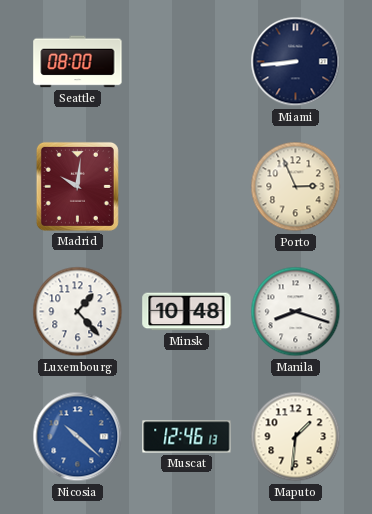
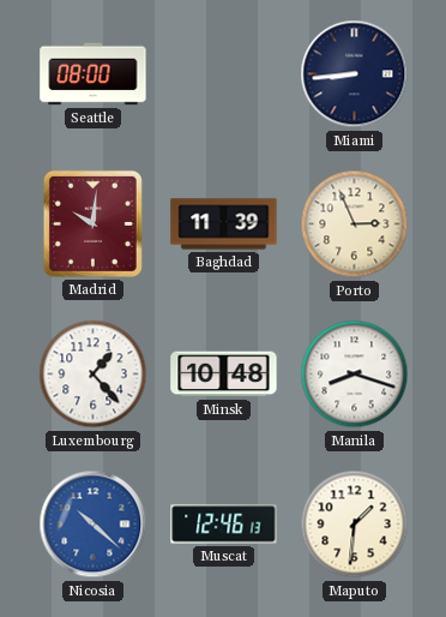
Baghdad: none -> 11:39 (224, 224)
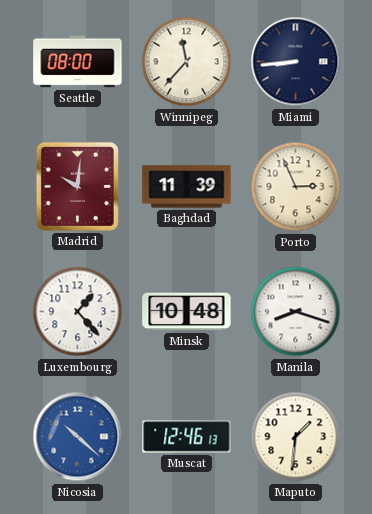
Winnipeg: none -> 11:37 (187, 62)
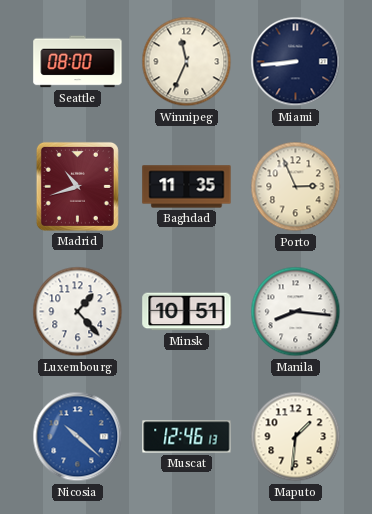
Winnipeg: 11:37 -> 11:34 (187, 62)
Madrid: 10:01 -> 10:42 (77, 186)
Baghdad: 11:39 -> 11:35 (187, 187)
Minsk: 10:48 -> 10:51 (187, 312)
Manila: 8:18 -> 8:16 (296, 312)
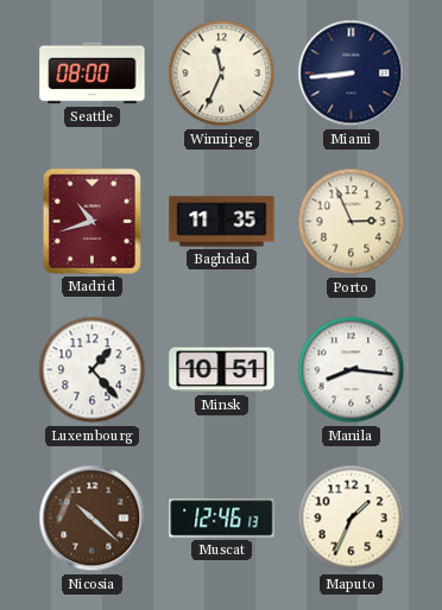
Nicosia dial: blue -> brown (93, 519)
Maputo: 1:31 -> 1:34 (352, 519)
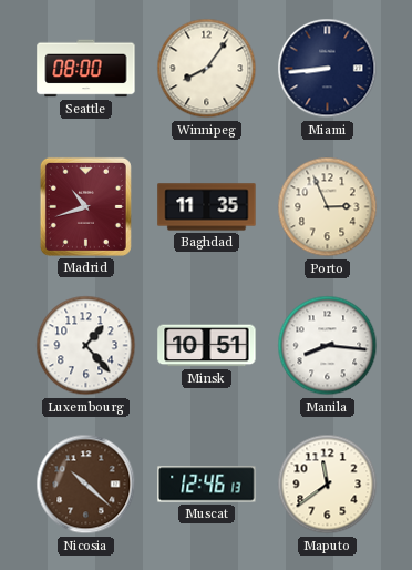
Winnipeg: 11:34 -> 8:06 (207, 69)
Maputo: 1:34 -> 11:39 (328, 485)
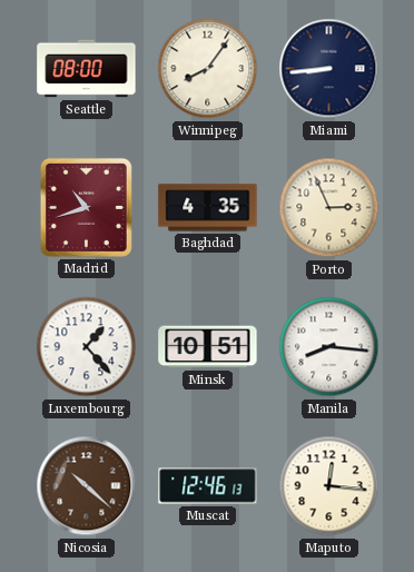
Baghdad: 11:35 -> 4:35 (208, 208)
Maputo: 11:39 -> 12:16 (329, 486)
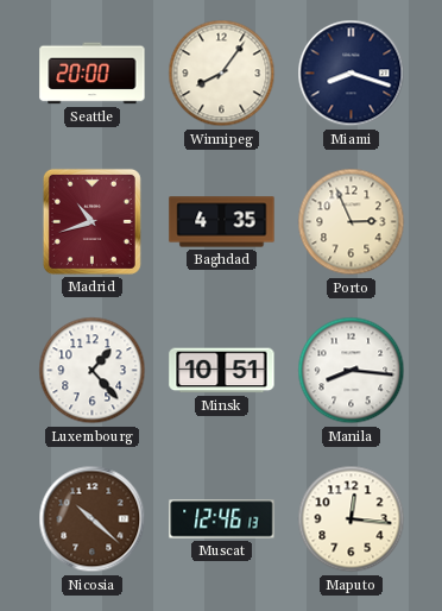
Seattle: 08:00 -> 20:00 (93, 74)
Miami: 8:44 -> 8:18 (352, 74)
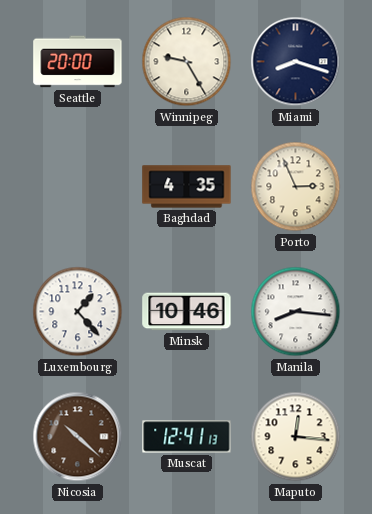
Winnipeg: 8:06 -> 9:25 (187, 62)
Madrid: 10:42 -> none (91, 221)
Minsk: 10:51 -> 10:46 (187, 312)
Muscat: 12:46 -> 12:41 (187, 437)
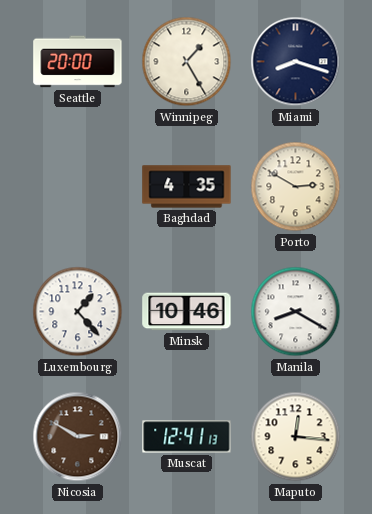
Winnipeg: 9:25 -> 1:25 (187, 62)
Porto: 2:56 -> 2:50 (296, 187)
Manila: 8:16 -> 8:20 (296, 312)
Nicosia: 10:22 -> 2:50 (78, 437)
